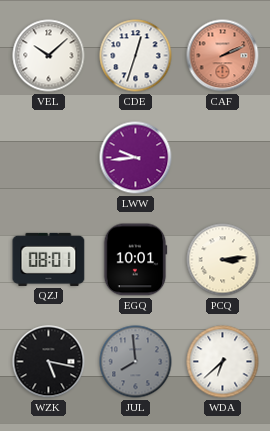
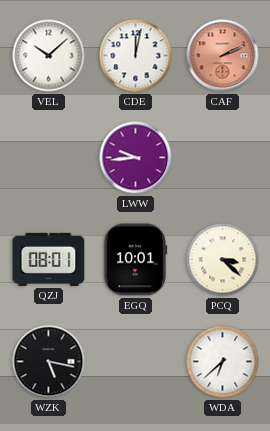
CDE: 12:33 -> 12:02 (136, 56)
PCQ: 3:14 -> 3:22 (223, 260)
JUL: 7:59 -> none (136, 362)
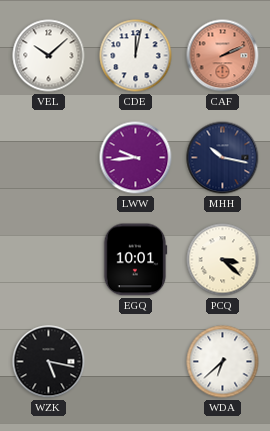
MHH: none -> 10:17 (223, 158)
QZJ: 08:01 -> none (49, 259)
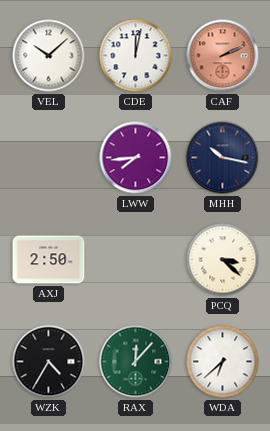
LWW: 9:44 -> 7:44 (136, 158)
AXJ: none -> 2:50 (49, 260)
EGQ: 10:01 -> none (135, 260)
WZK: 5:17 -> 4:35 (49, 362)
RAX: none -> 12:07 (136, 362)
